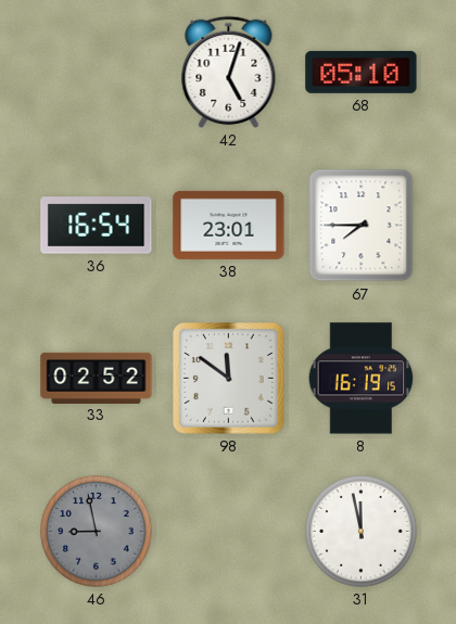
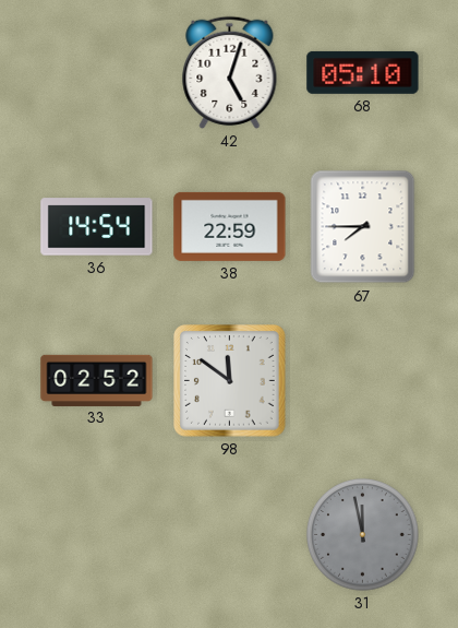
36: 16:54 -> 14:54 (97, 227)
38: 23:01 -> 22:59 (230, 226)
8: 16:19 -> none (362, 379)
46: 8:58 -> none (97, 532)
31 dial: white -> grey (363, 535)
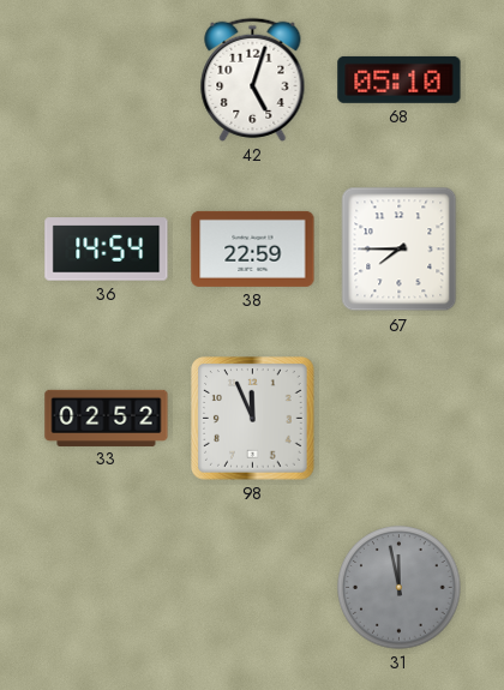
98: 11:51 -> 11:56 (253, 419)
